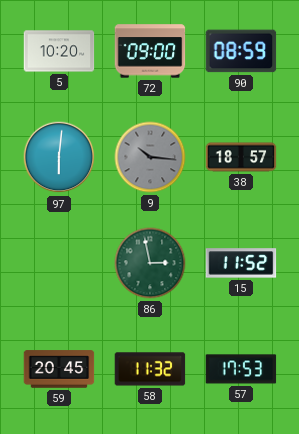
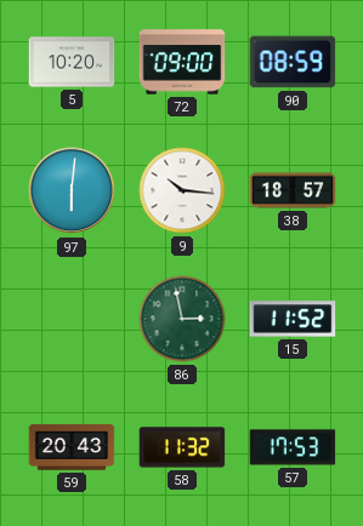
9 dial: grey -> white (182, 190)
59: 20:45 -> 20:43 (72, 447)
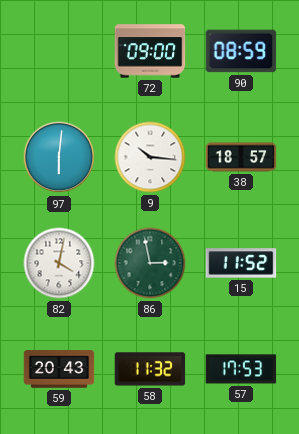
5: 10:20 -> none (72, 62)
82: none -> 4:02 (59, 263)
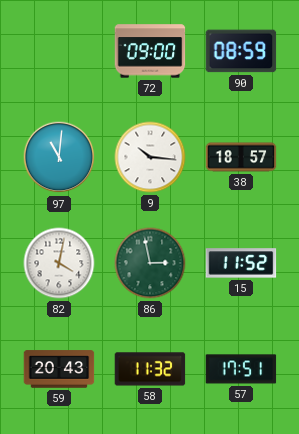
97: 6:01 -> 11:01 (59, 157)
57: 17:53 -> 17:51 (241, 369)
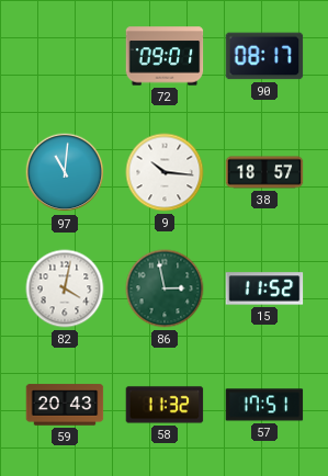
72: 09:00 -> 09:01 (165, 56)
90: 08:59 -> 08:17 (264, 56)
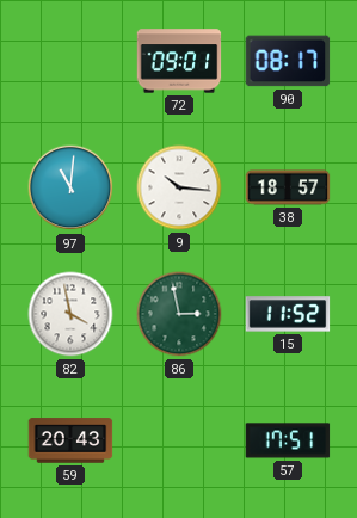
82: 4:02 -> 3:58 (70, 314)
58: 11:32 -> none (165, 405)
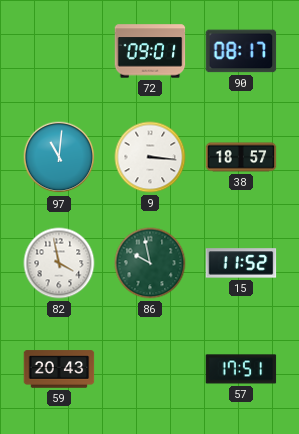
9: 10:16 -> 3:16 (150, 157)
86: 2:58 -> 9:58 (150, 263)
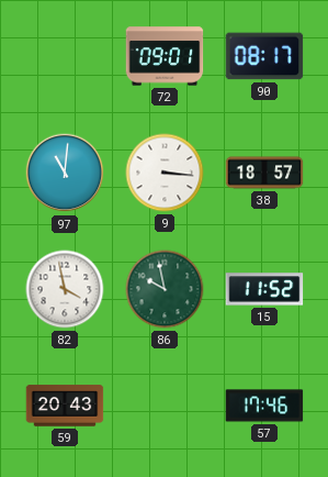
57: 17:51 -> 17:46 (264, 406)
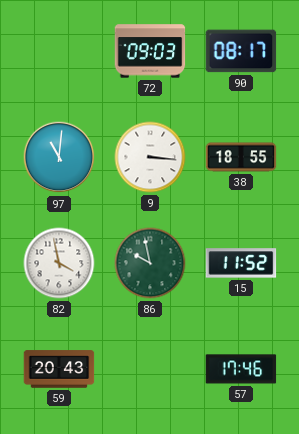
72: 09:01 -> 09:03 (150, 51)
38: 18:57 -> 18:55 (241, 157)
